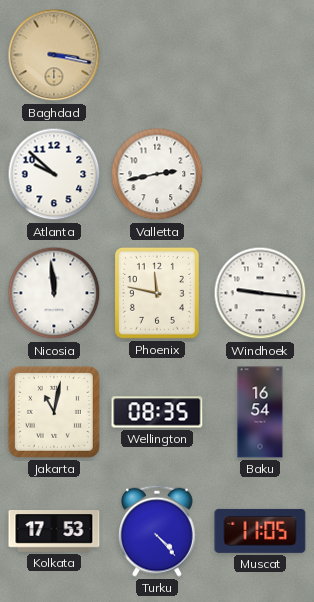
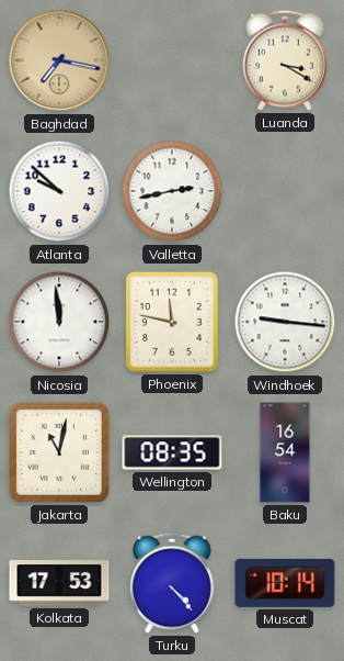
Baghdad: 3:17 -> 7:17 (59, 60)
Luanda: none -> 3:20 (285, 60)
Muscat: 11:05 -> 10:14 (285, 583)
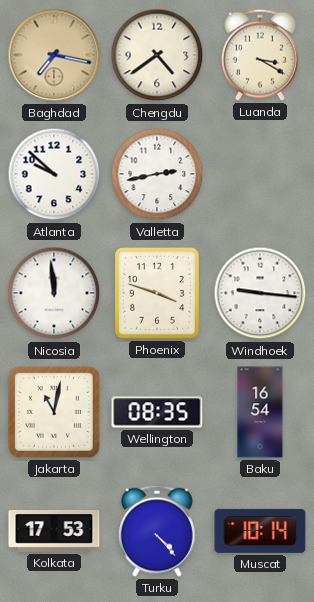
Chengdu: none -> 4:39 (157, 55)
Phoenix: 11:47 -> 3:48 (157, 293)
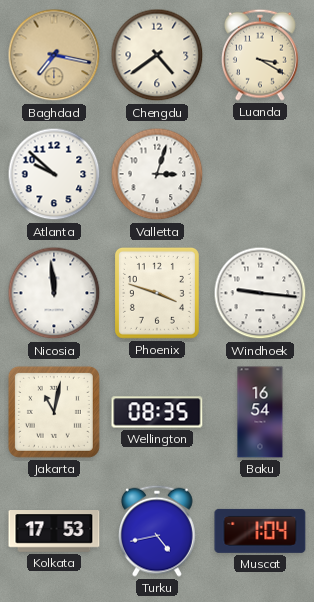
Valletta: 2:43 -> 3:03 (157, 174)
Turku: 4:23 -> 4:43 (157, 531)
Muscat: 10:14 -> 1:04 (260, 531)
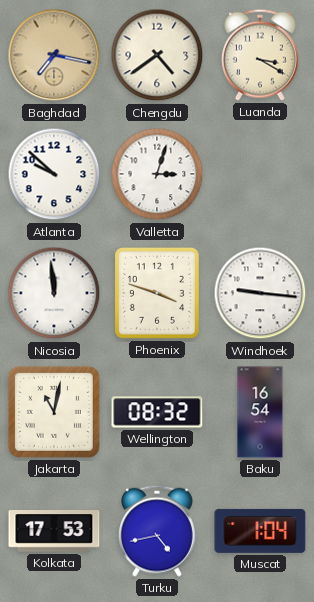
Wellington: 08:35 -> 08:32 (157, 412)
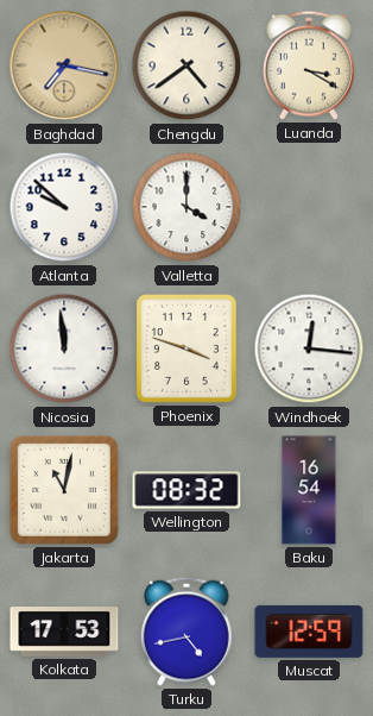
Valletta: 3:03 -> 4:00 (186, 207)
Windhoek: 9:16 -> 12:16 (309, 348)
Muscat: 1:04 -> 12:59 (309, 632)
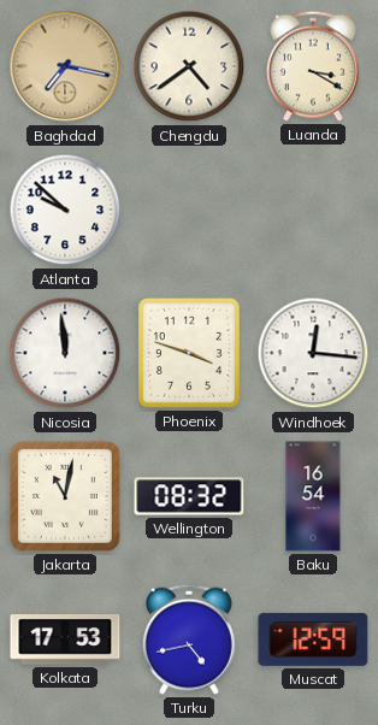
Valletta: 4:00 -> none (186, 207)
